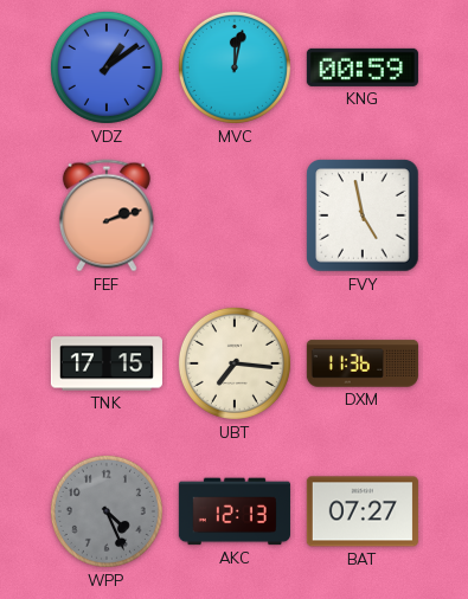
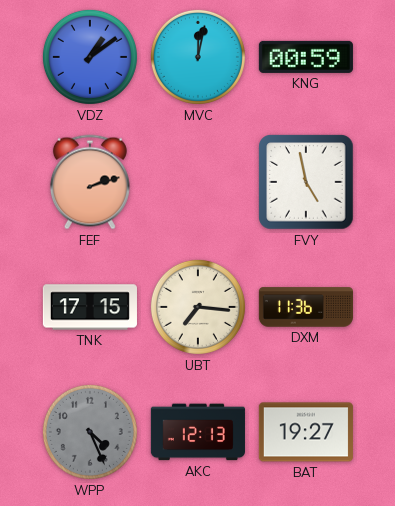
BAT: 07:27 -> 19:27 (306, 432)
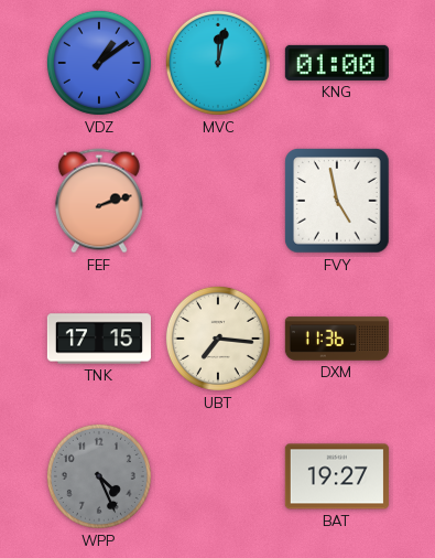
KNG: 00:59 -> 01:00 (337, 63)
AKC: 12:13 -> none (198, 432)
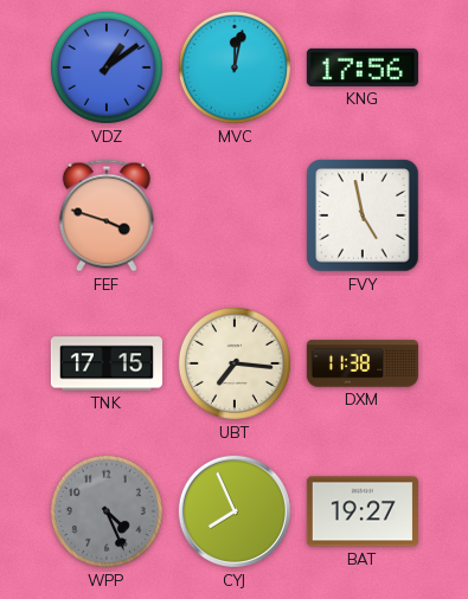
KNG: 01:00 -> 17:56 (363, 67)
FEF: 2:12 -> 3:48 (107, 215)
DXM: 11:36 -> 11:38 (363, 363)
CYJ: none -> 7:56 (235, 511)
